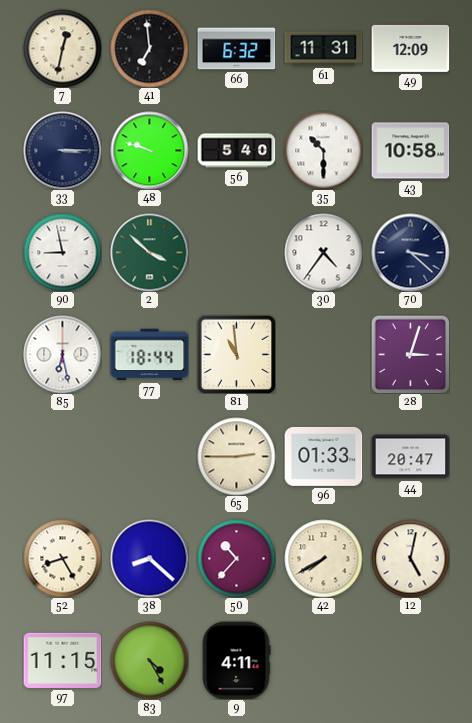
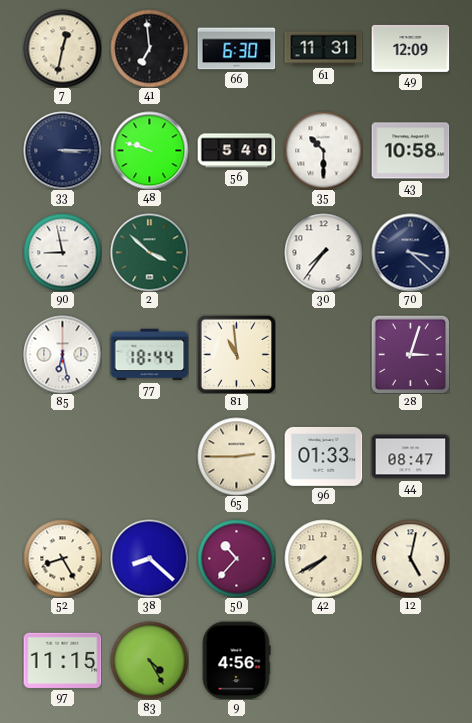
66: 6:32 -> 6:30 (236, 49)
30: 4:36 -> 7:36 (323, 252)
44: 20:47 -> 08:47 (410, 457)
9: 4:11 -> 4:56 (236, 660)
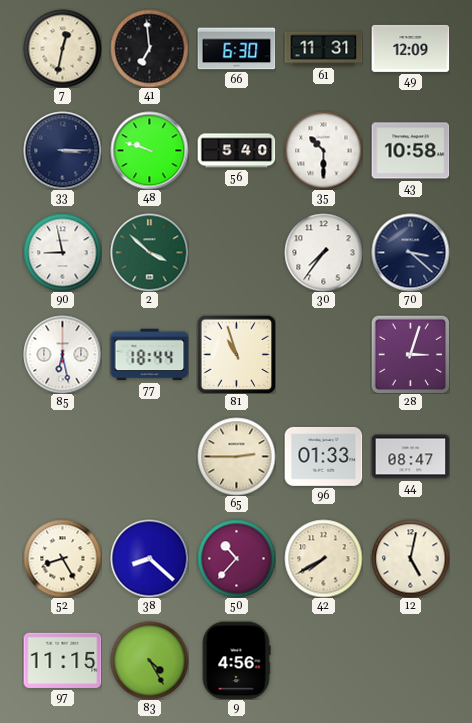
81: 10:59 -> 10:57 (236, 354)
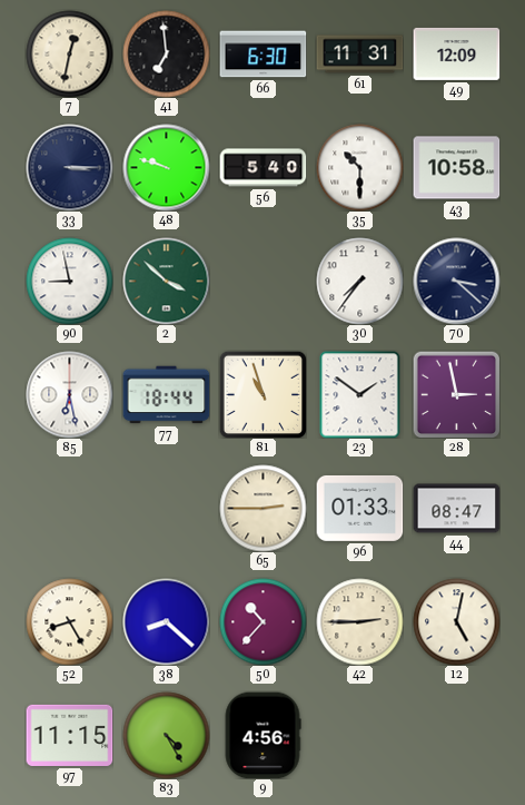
23: none -> 1:51 (360, 394)
28: 3:03 -> 2:58 (456, 394)
42: 7:40 -> 2:45 (359, 621)
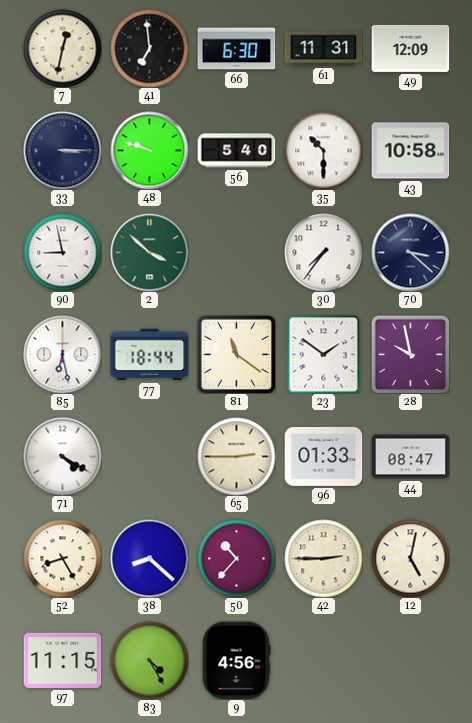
81: 10:57 -> 11:21 (236, 354)
28: 2:58 -> 9:58 (410, 354)
71: none -> 4:20 (62, 456)
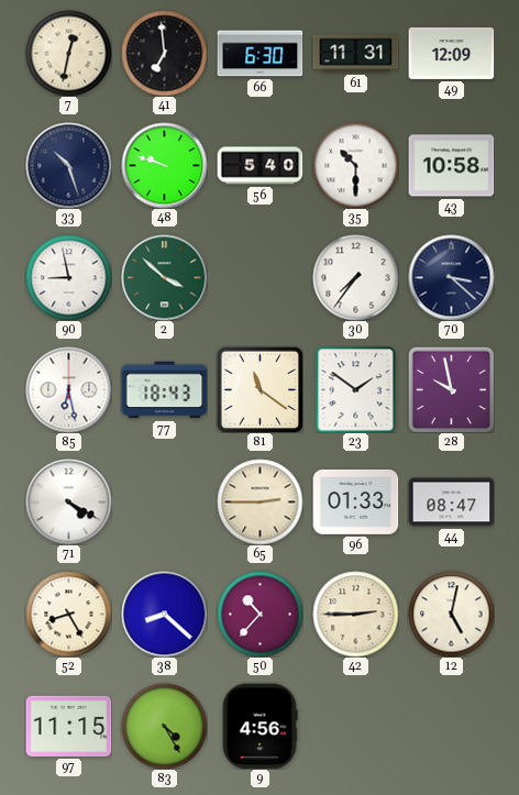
33: 3:15 -> 10:27 (68, 165)
77: 18:44 -> 18:43 (164, 390)
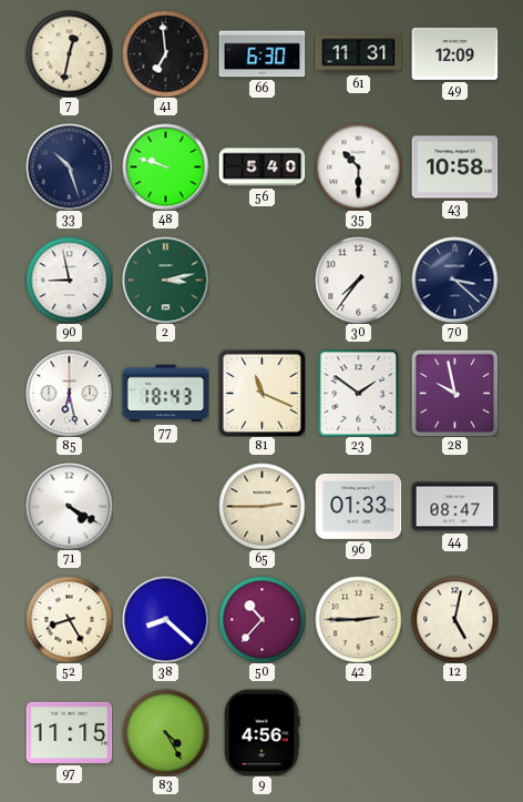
2: 3:52 -> 3:13 (165, 280)
81: 11:21 -> 11:19 (261, 393)
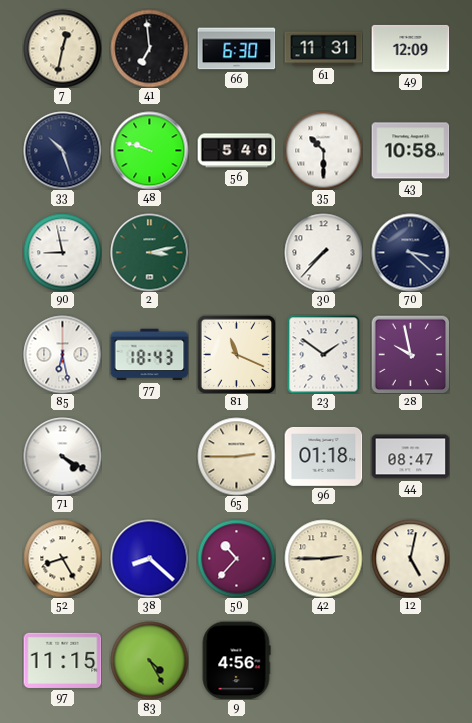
30: 7:36 -> 7:37 (323, 252)
96: 01:33 -> 01:18 (323, 456)
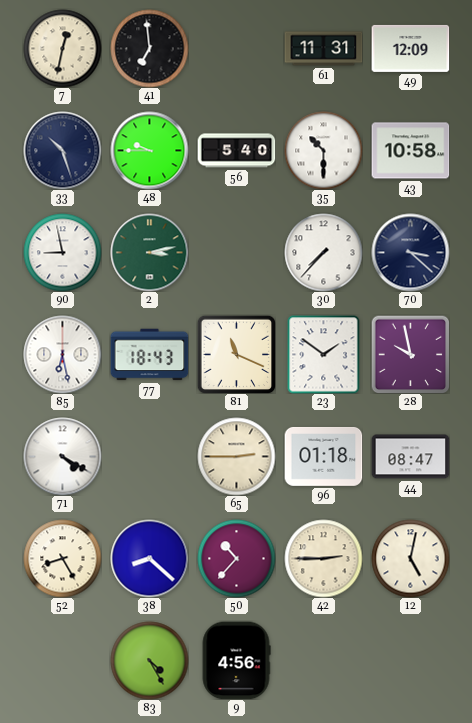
66: 6:30 -> none (236, 49)
48: 9:48 -> 9:45 (149, 150)
97: 11:15 -> none (62, 660)
